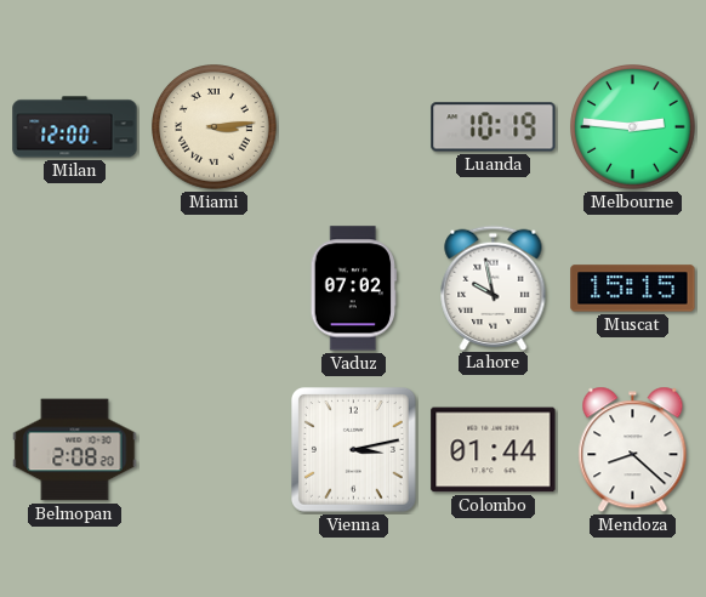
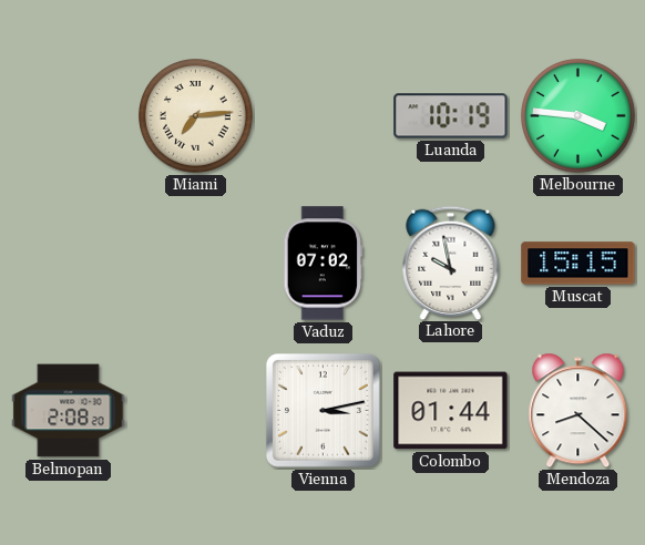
Milan: 12:00 -> none (75, 127)
Miami: 3:14 -> 7:14 (196, 116)
Melbourne: 2:46 -> 3:46 (579, 116)
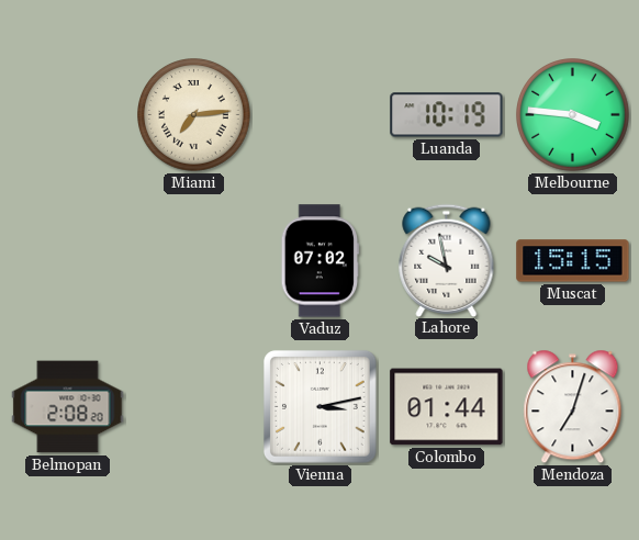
Mendoza: 8:22 -> 7:03 (573, 407)
